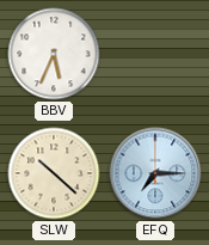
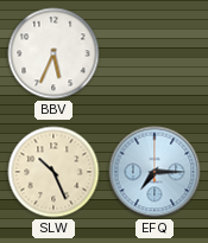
SLW: 10:22 -> 10:26 (53, 172)
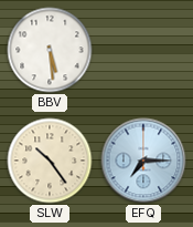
BBV: 5:34 -> 5:29 (50, 50)
SLW: 10:26 -> 10:24 (50, 161)
